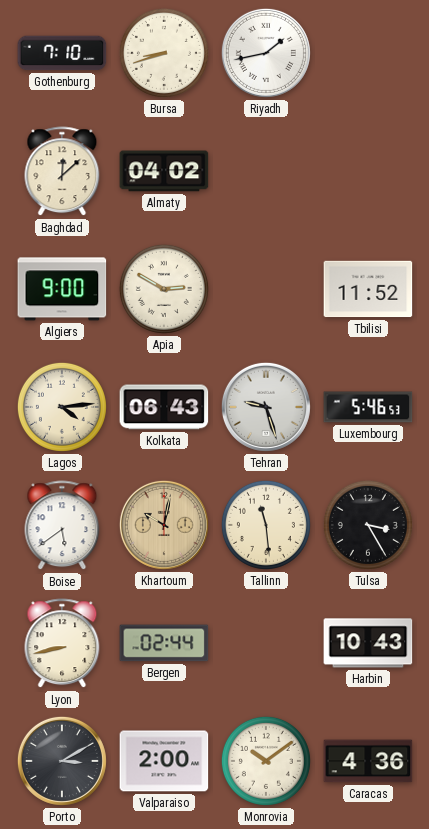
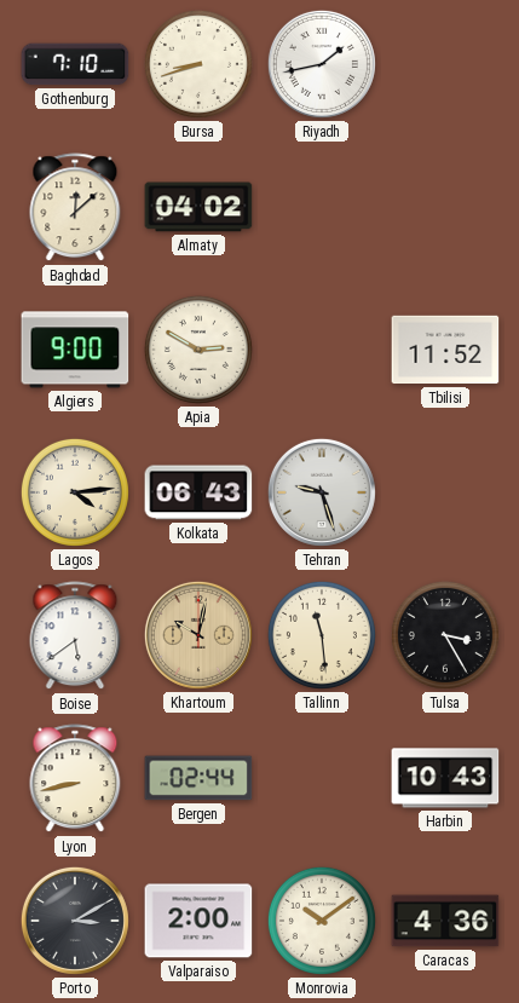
Luxembourg: 5:46 -> none (368, 407)
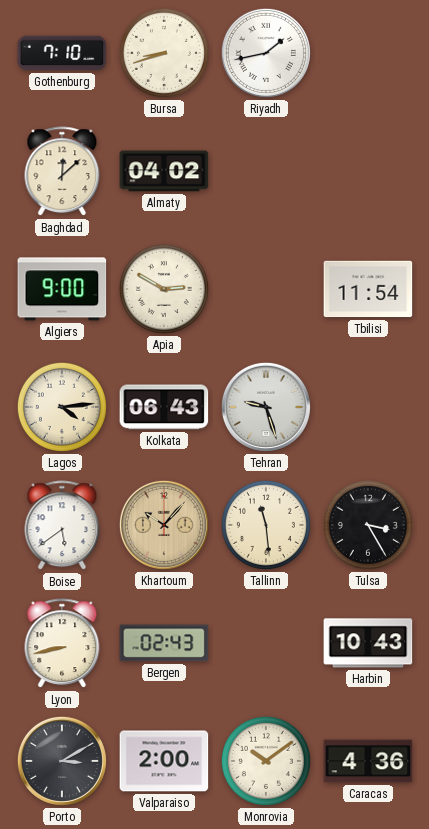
Tbilisi: 11:52 -> 11:54 (368, 289)
Khartoum: 10:02 -> 10:07 (164, 525)
Bergen: 02:44 -> 02:43 (164, 643)
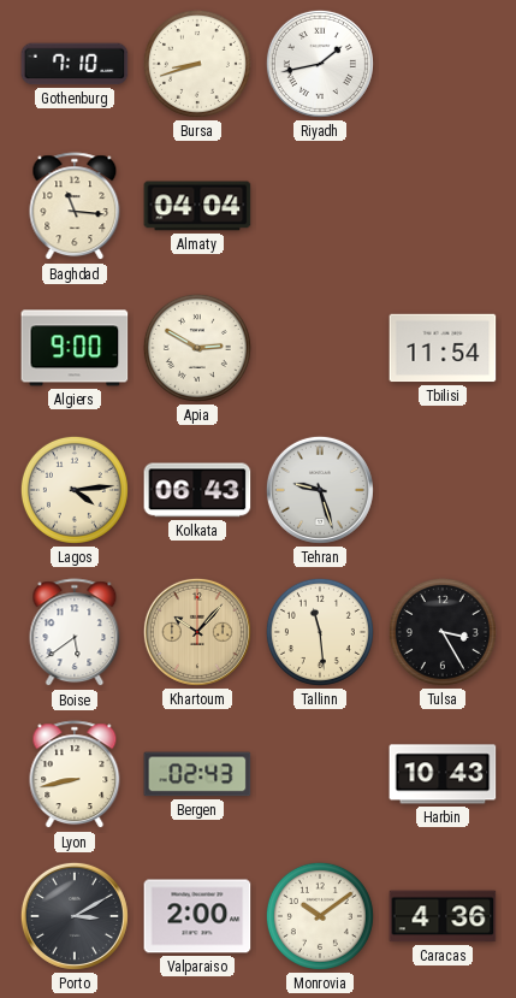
Baghdad: 12:08 -> 11:16 (75, 207)
Almaty: 04:02 -> 04:04 (197, 206)
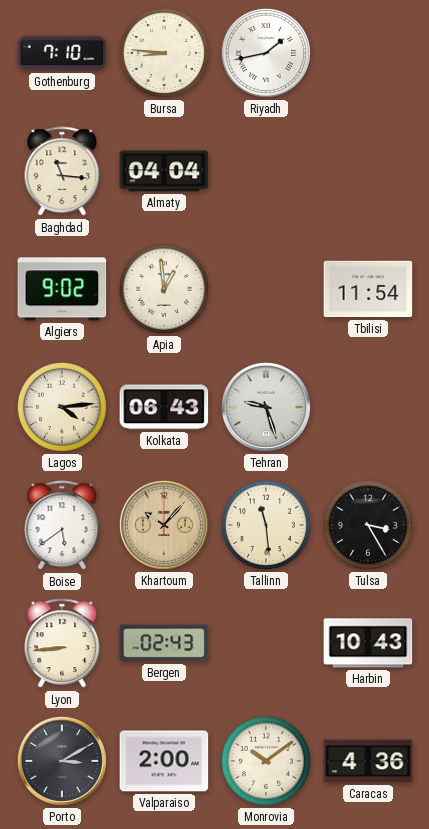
Bursa: 8:42 -> 8:46 (164, 53)
Algiers: 9:00 -> 9:02 (62, 289)
Apia: 2:50 -> 12:59 (164, 289)
Lyon: 8:43 -> 8:44 (62, 644)
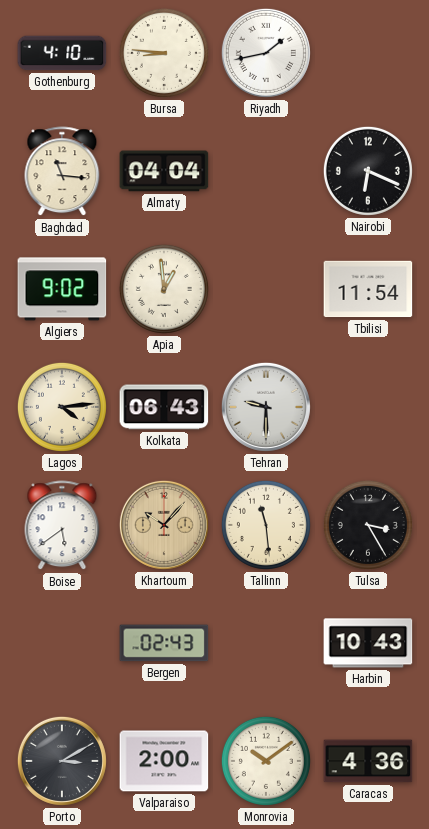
Gothenburg: 7:10 -> 4:10 (62, 53)
Nairobi: none -> 6:19 (368, 171)
Tehran: 9:27 -> 9:30 (266, 407)
Lyon: 8:44 -> none (62, 644)
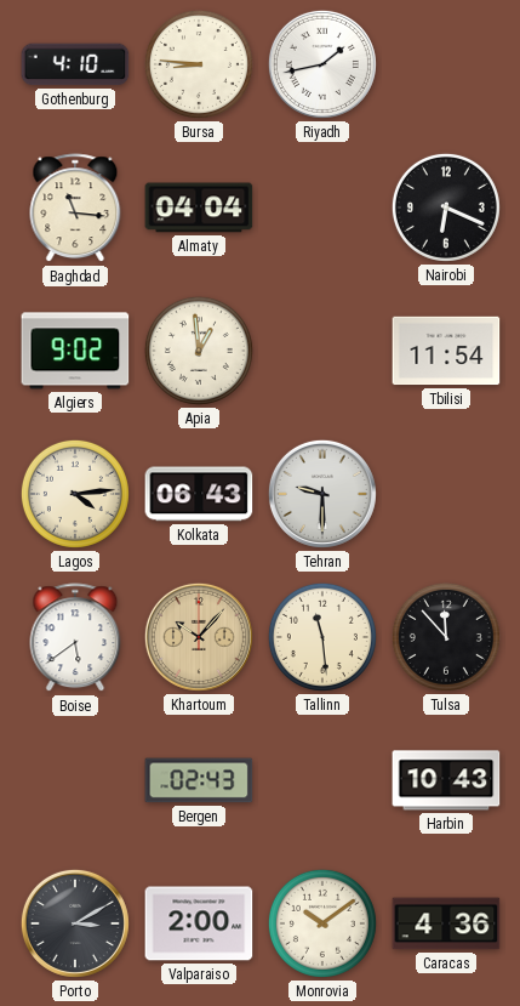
Tulsa: 3:25 -> 11:53 (446, 637)
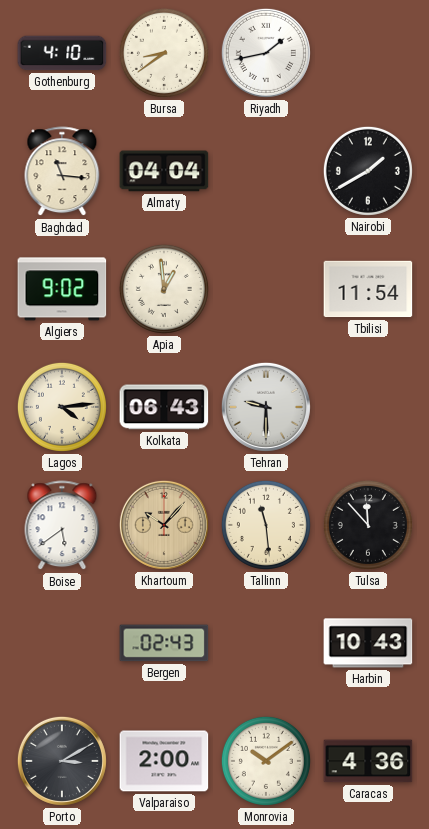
Bursa: 8:46 -> 8:39 (164, 53)
Nairobi: 6:19 -> 1:40 (368, 171)
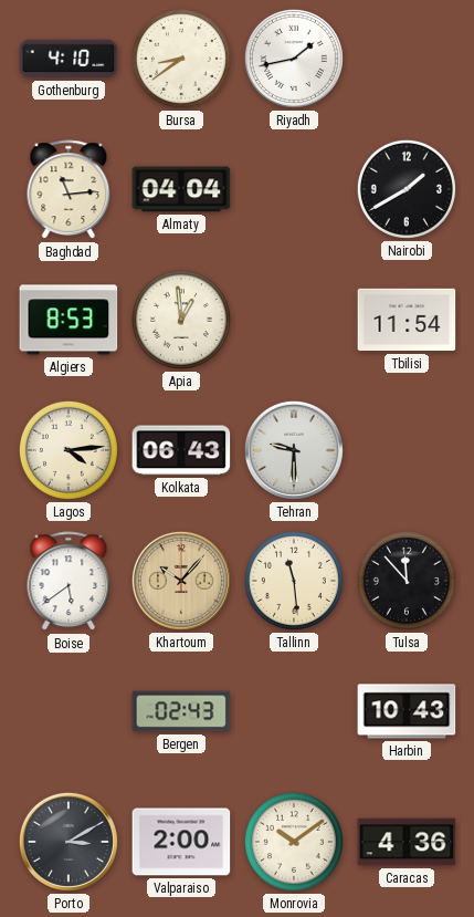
Baghdad: 11:16 -> 11:14 (69, 190)
Algiers: 9:02 -> 8:53 (69, 320)
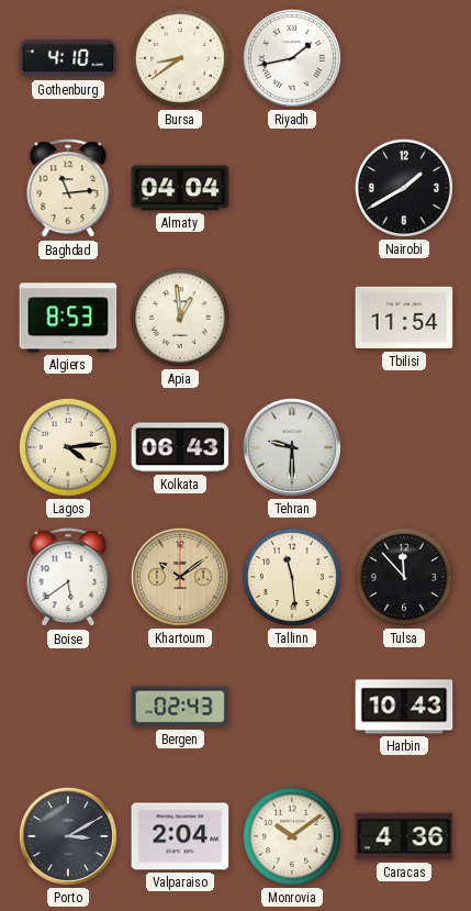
Khartoum: 10:07 -> 10:09 (180, 577)
Valparaiso: 2:00 -> 2:04 (180, 836)
